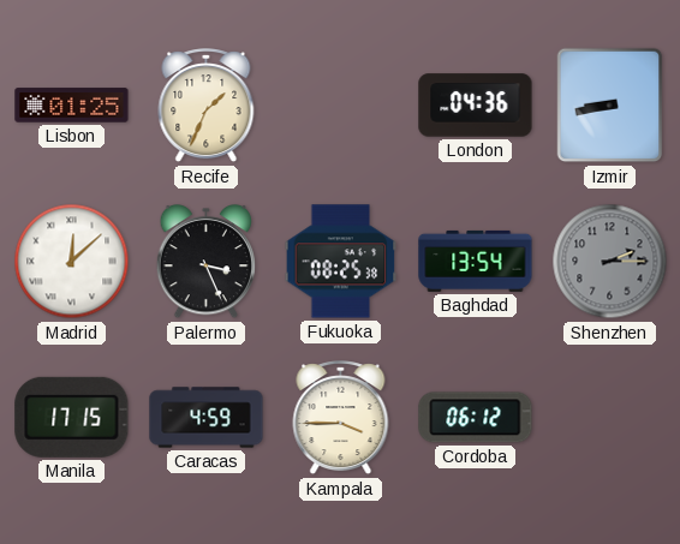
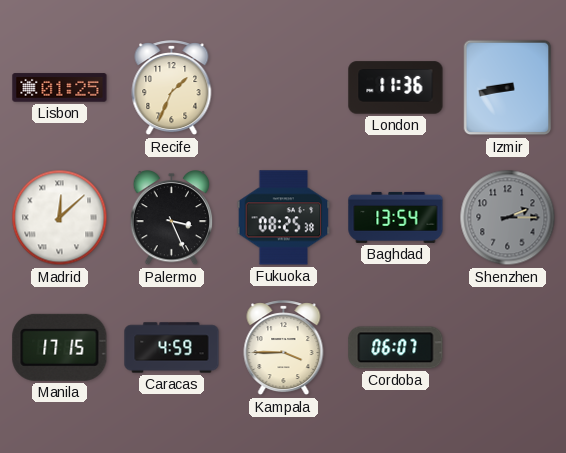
London: 04:36 -> 11:36 (396, 88)
Cordoba: 06:12 -> 06:07 (396, 348)
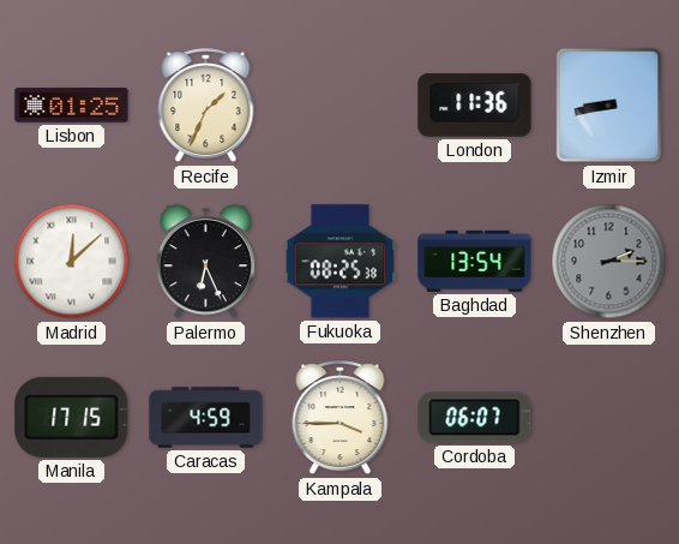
Palermo: 3:26 -> 6:26 (206, 263)
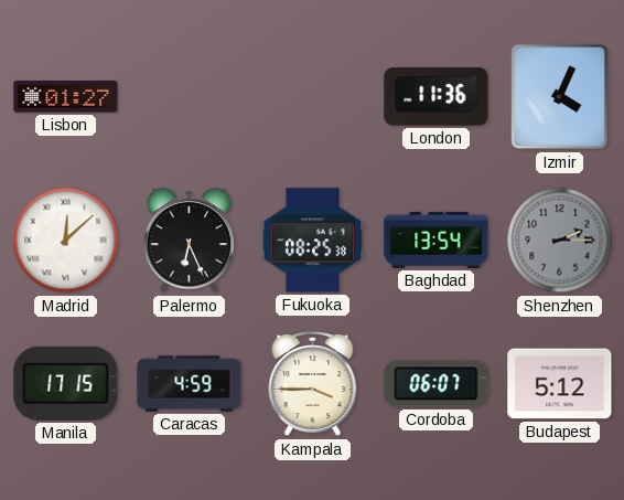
Lisbon: 01:25 -> 01:27 (66, 97)
Recife: 1:34 -> none (206, 106)
Izmir: 8:43 -> 4:04 (560, 97)
Budapest: none -> 5:12 (560, 384)
